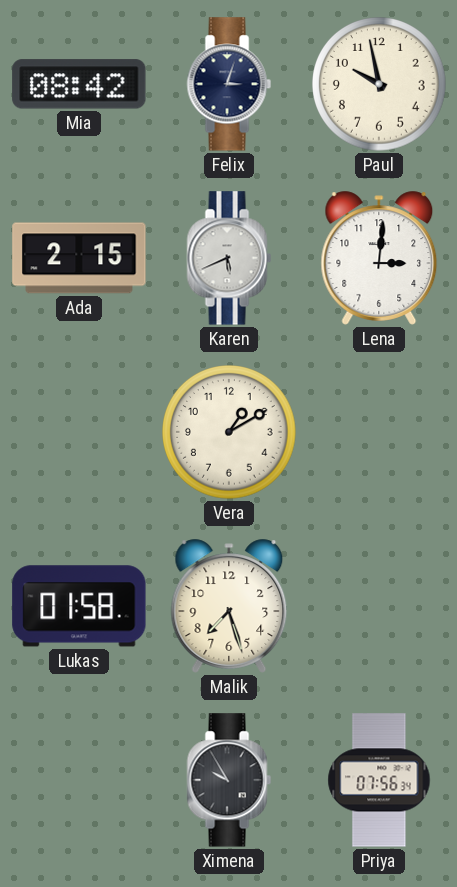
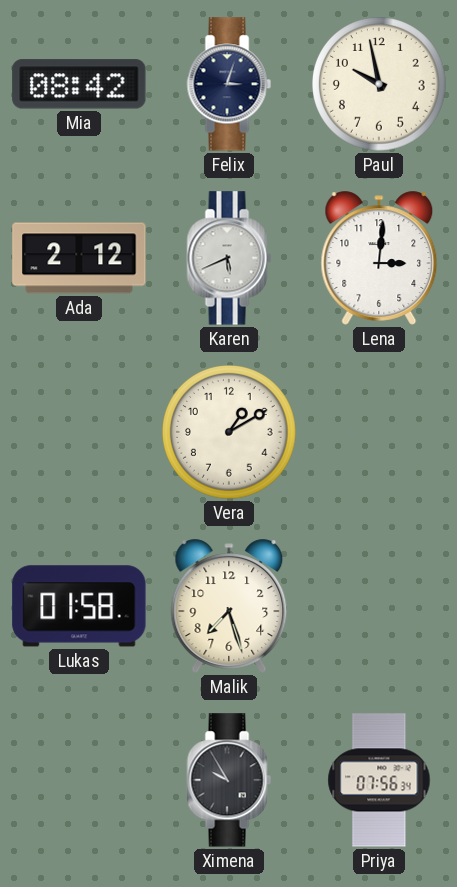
Ada: 2:15 -> 2:12 (79, 258)
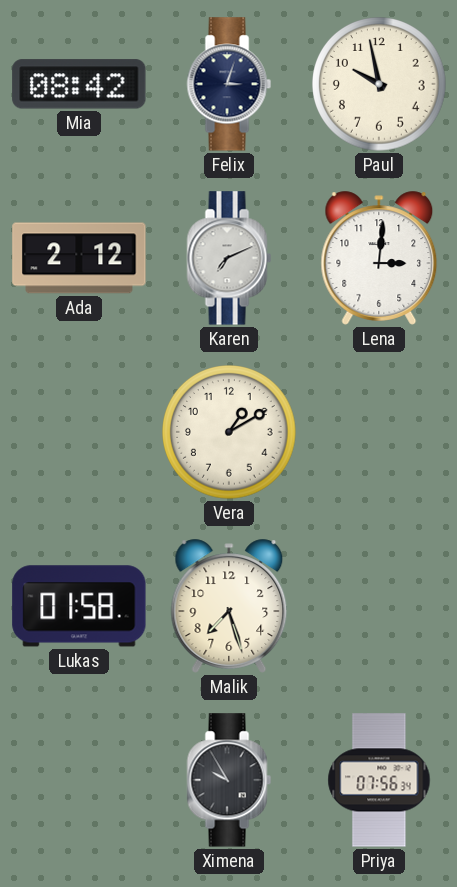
Karen: 5:41 -> 7:11 (229, 258)
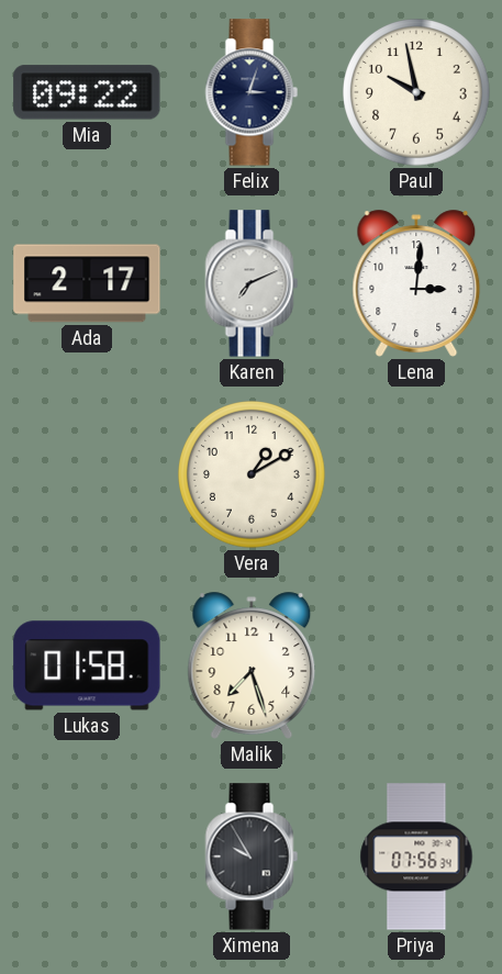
Mia: 08:42 -> 09:22 (87, 92)
Ada: 2:12 -> 2:17 (87, 283)
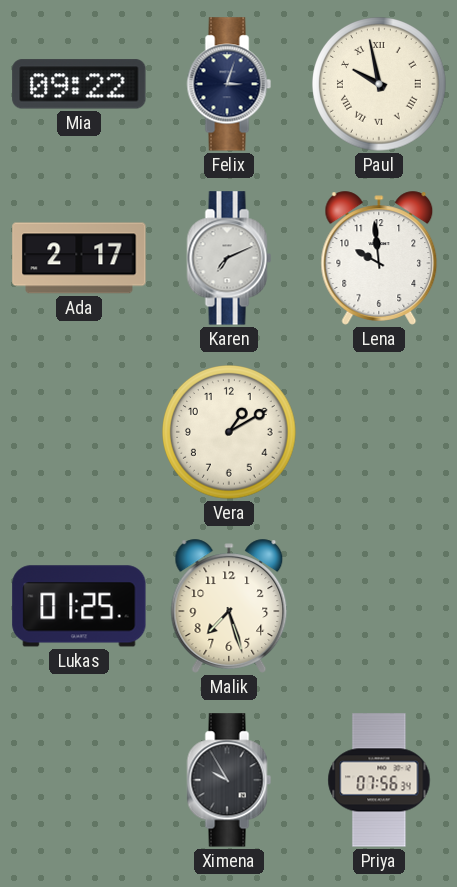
Paul numerals: Arabic -> Roman (379, 84)
Lena: 3:01 -> 9:59 (379, 258)
Lukas: 01:58 -> 01:25 (79, 606)
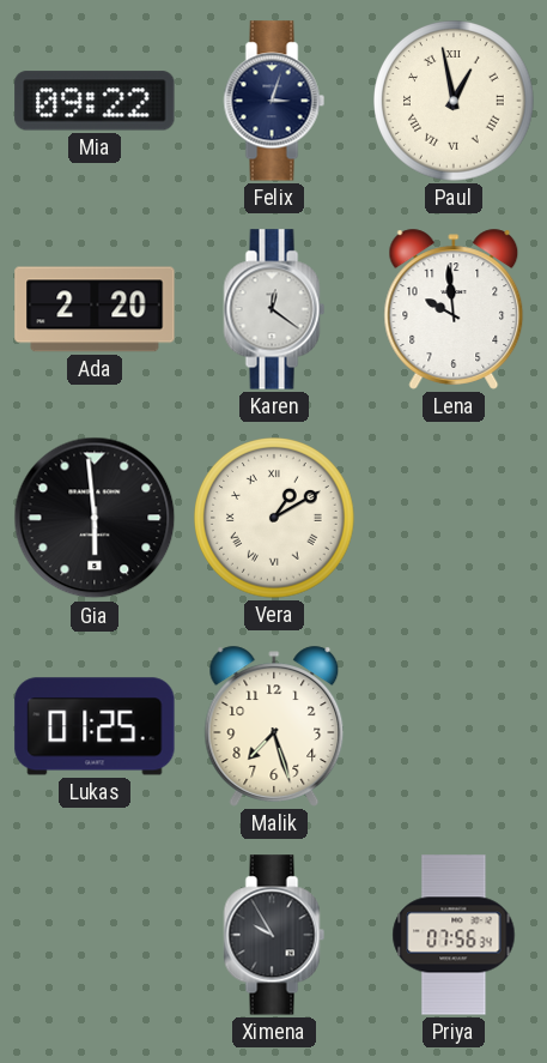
Paul: 9:58 -> 12:58 (454, 101)
Ada: 2:17 -> 2:20 (95, 309)
Karen: 7:11 -> 12:21 (274, 309)
Gia: none -> 5:59 (95, 518)
Vera numerals: Arabic -> Roman (274, 518)
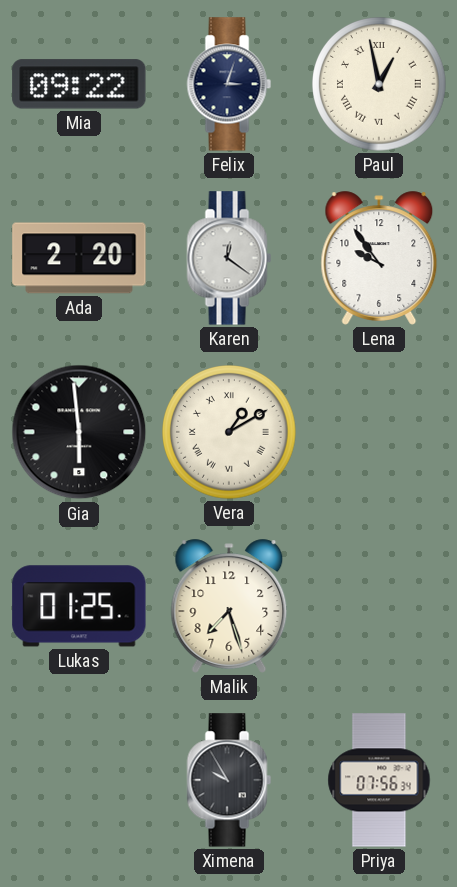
Lena: 9:59 -> 9:54 (379, 258)
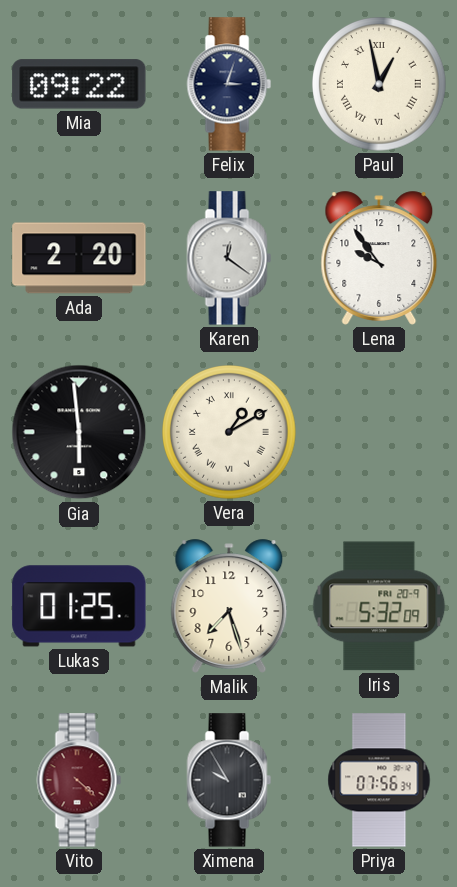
Iris: none -> 5:32 (379, 606)
Vito: none -> 4:22 (79, 780)
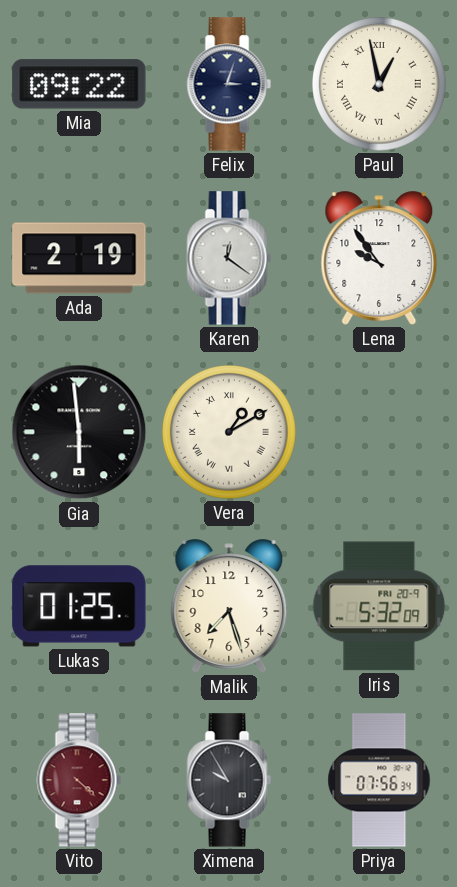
Ada: 2:20 -> 2:19 (79, 258)
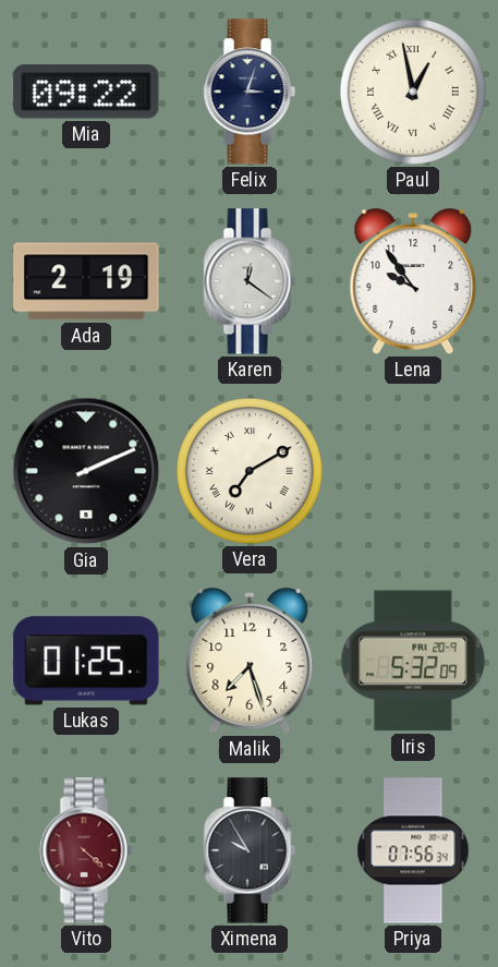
Gia: 5:59 -> 2:11 (86, 471)
Vera: 1:10 -> 7:10 (250, 471)
